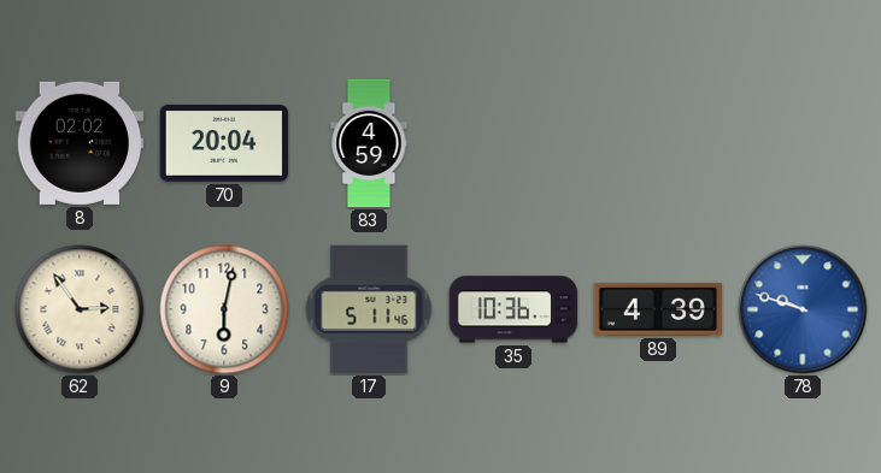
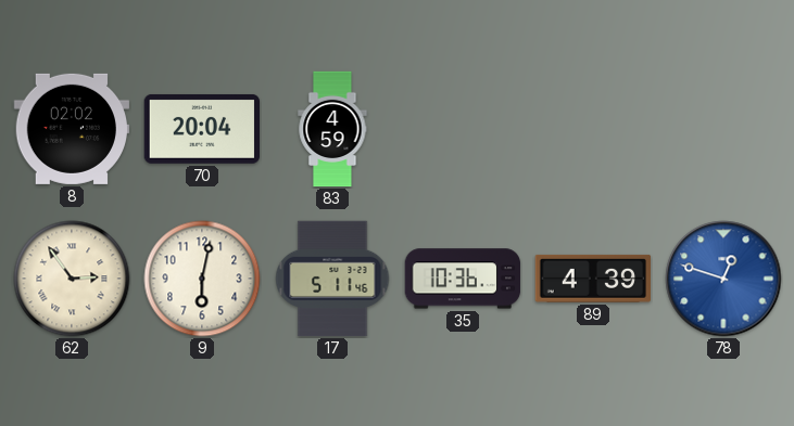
78: 9:48 -> 12:48 (723, 279)
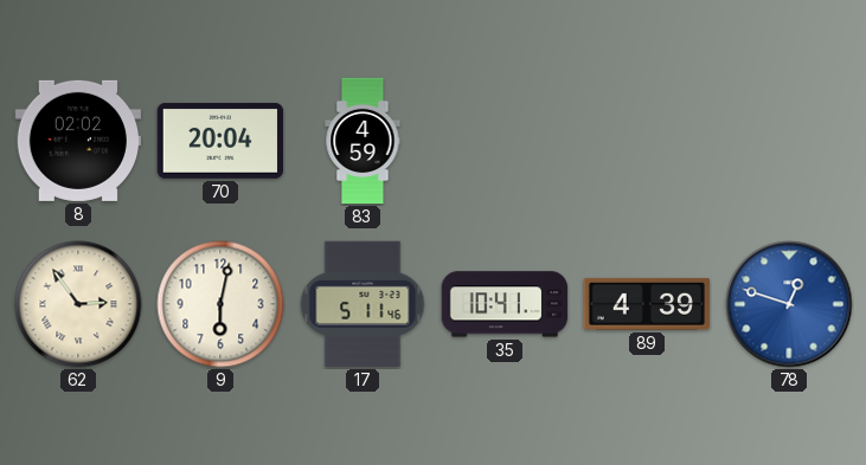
35: 10:36 -> 10:41 (505, 304)
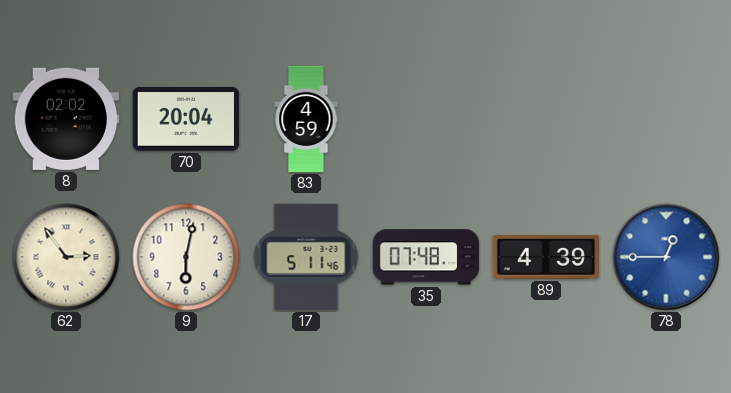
35: 10:41 -> 07:48 (426, 257)
78: 12:48 -> 12:45 (666, 257)
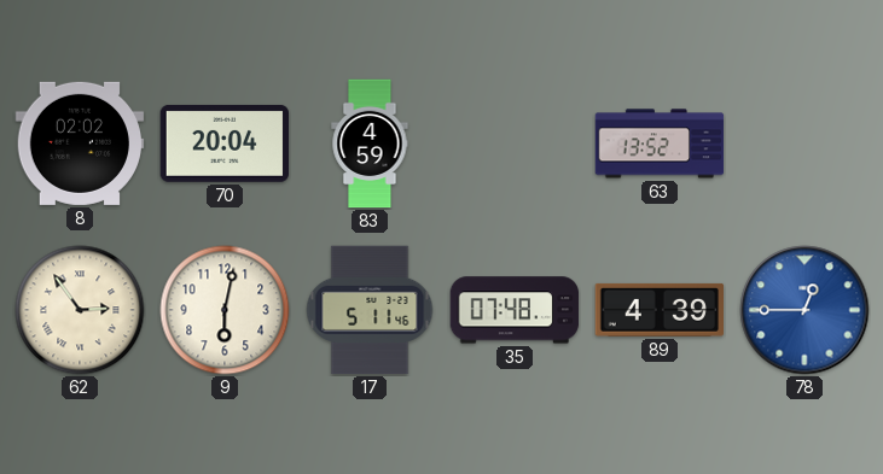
63: none -> 13:52 (660, 144)
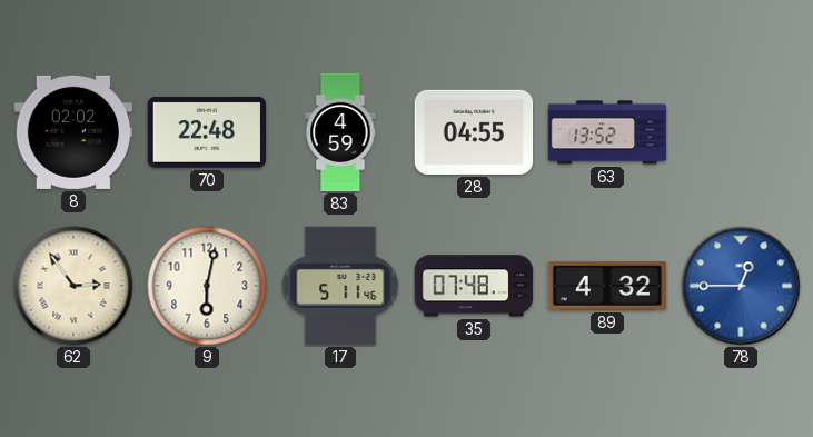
70: 20:04 -> 22:48 (207, 132)
28: none -> 04:55 (474, 132)
89: 4:39 -> 4:32 (607, 286)
